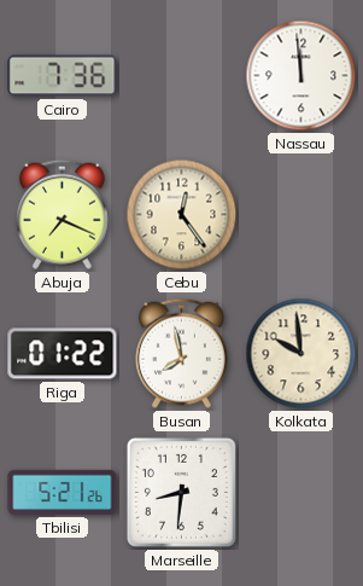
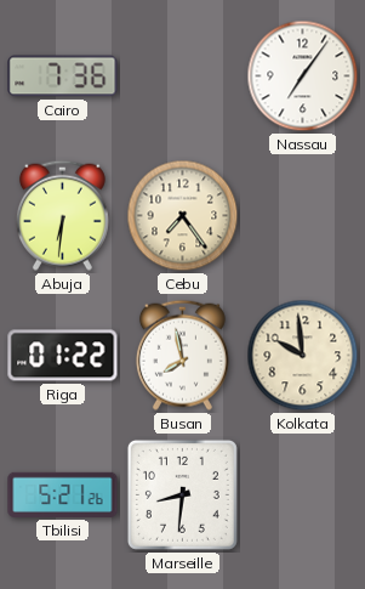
Nassau: 11:59 -> 7:06 (303, 77)
Abuja: 7:19 -> 6:31 (62, 215)
Cebu: 12:24 -> 7:24 (183, 216)
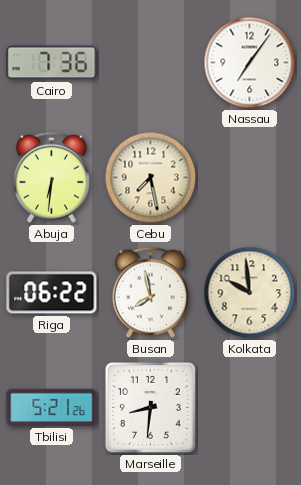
Cebu: 7:24 -> 7:28 (151, 178)
Riga: 01:22 -> 06:22 (52, 293)
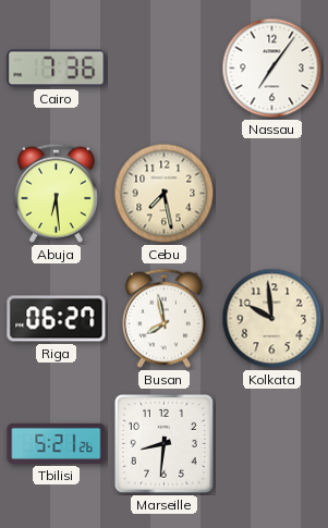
Abuja: 6:31 -> 6:29 (56, 193)
Riga: 06:22 -> 06:27 (57, 319)
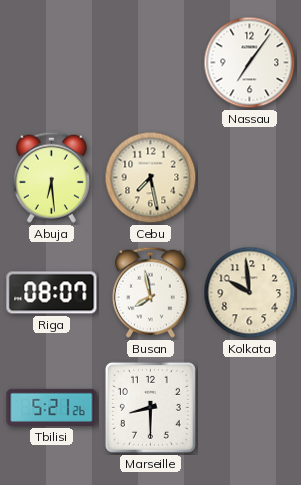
Cairo: 7:36 -> none (57, 69)
Riga: 06:27 -> 08:07 (52, 293)
Marseille: 8:31 -> 8:30 (150, 407)
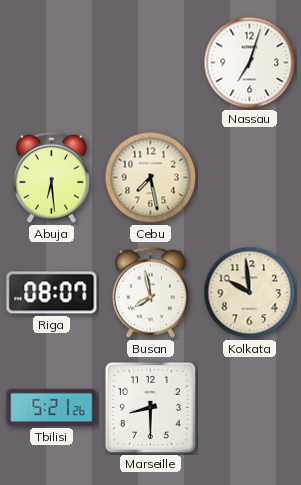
Nassau: 7:06 -> 7:03 (250, 63)
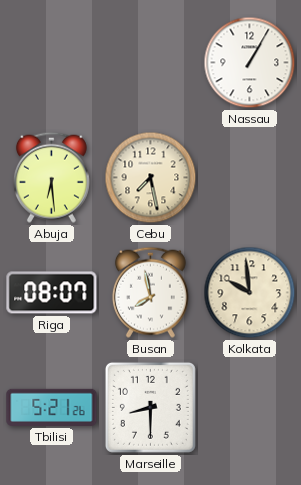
Nassau: 7:03 -> 1:05 (250, 63)
